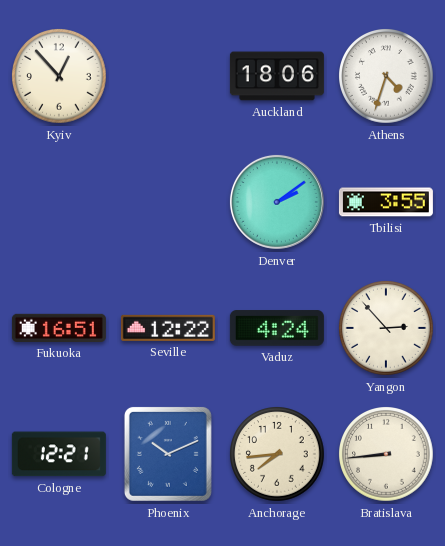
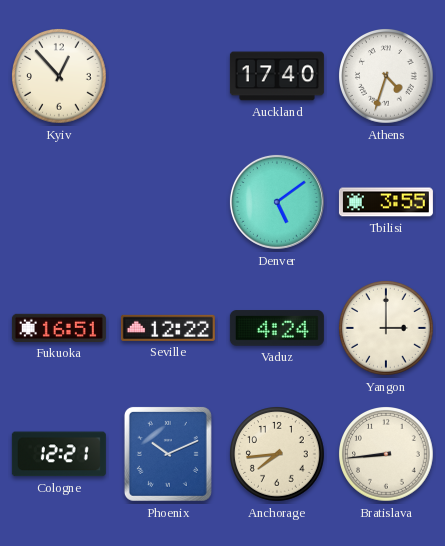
Auckland: 18:06 -> 17:40 (277, 76)
Denver: 2:09 -> 5:09 (277, 202)
Yangon: 2:53 -> 3:00 (387, 329)
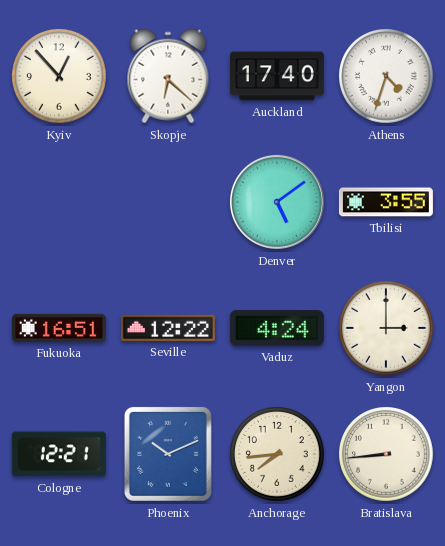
Skopje: none -> 6:22 (168, 76)
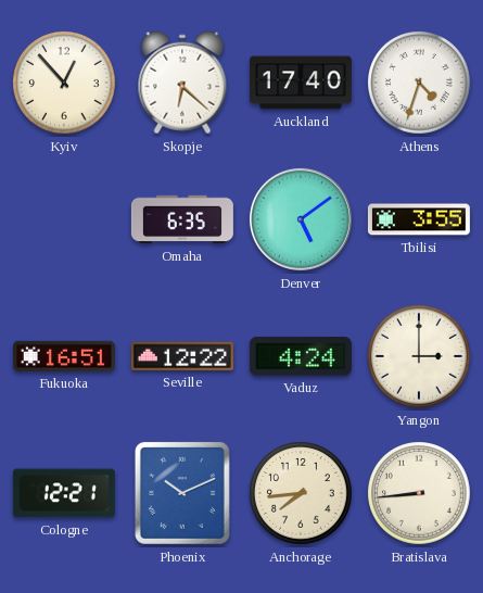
Omaha: none -> 6:35 (182, 219)
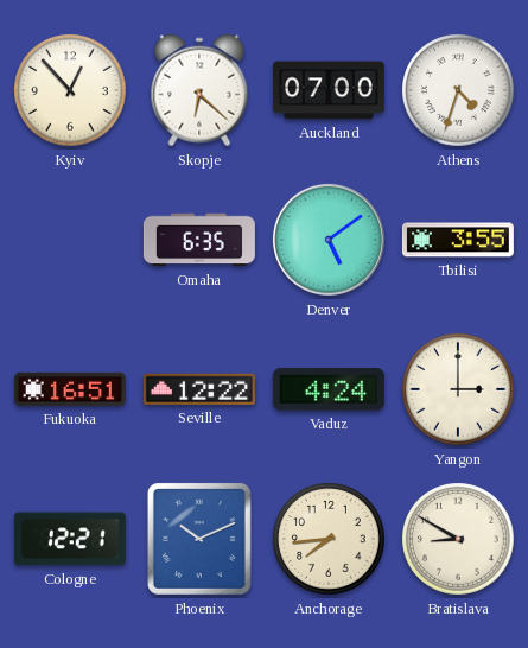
Auckland: 17:40 -> 07:00 (329, 90)
Bratislava: 8:44 -> 8:50 (459, 540)
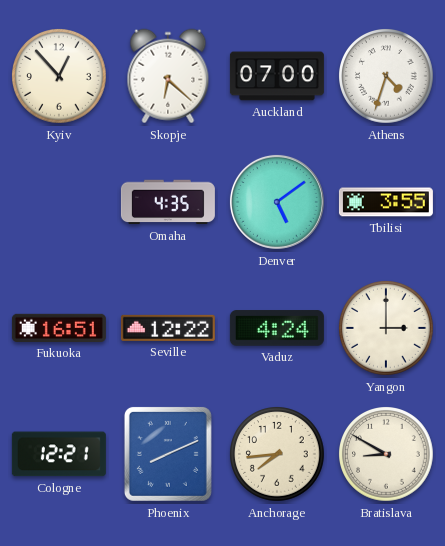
Omaha: 6:35 -> 4:35 (168, 202)
Phoenix: 10:11 -> 8:11 (168, 454)
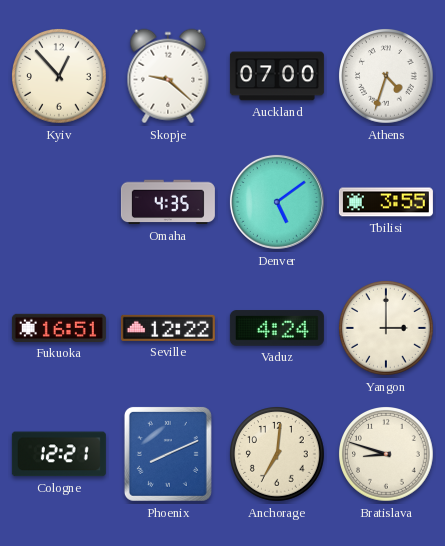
Skopje: 6:22 -> 9:22 (168, 76)
Anchorage: 7:44 -> 7:01 (278, 455)
Bratislava: 8:50 -> 8:48 (387, 455)
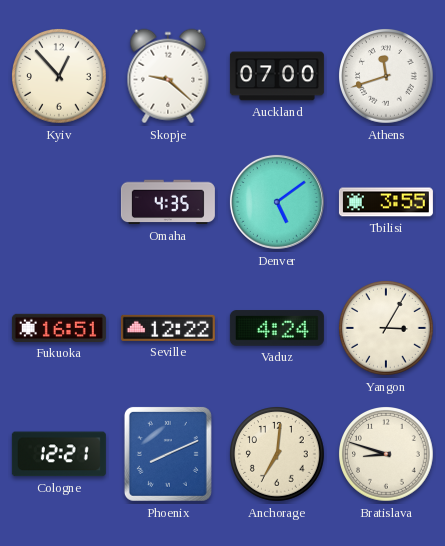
Athens: 4:33 -> 11:42 (387, 77)
Yangon: 3:00 -> 3:05 (387, 329)
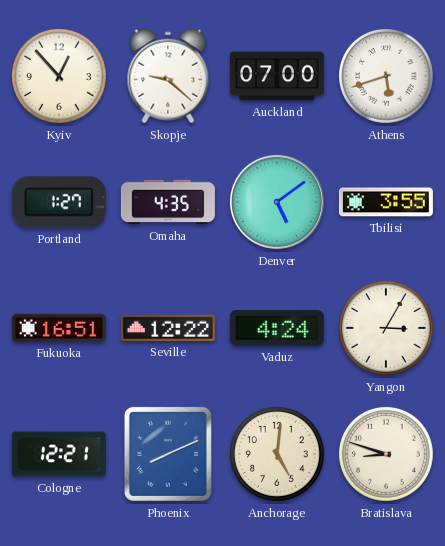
Athens: 11:42 -> 5:42 (387, 77)
Portland: none -> 1:27 (59, 202)
Anchorage: 7:01 -> 5:01 (278, 455)
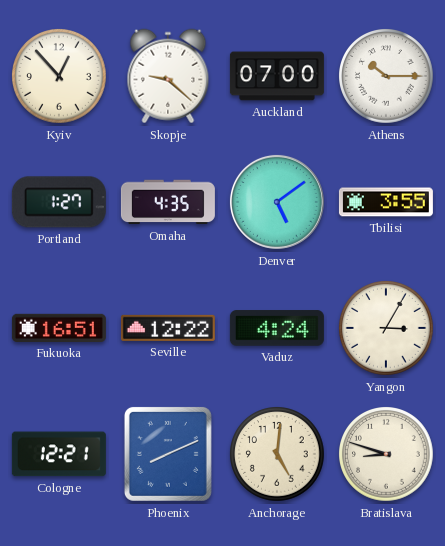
Athens: 5:42 -> 10:15 (387, 77)
